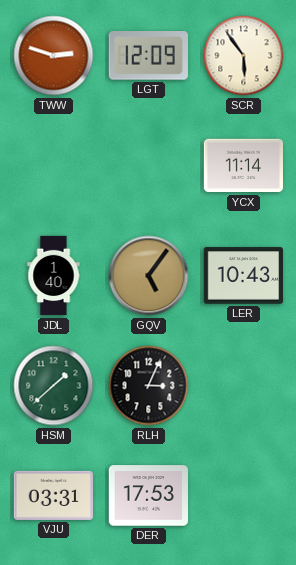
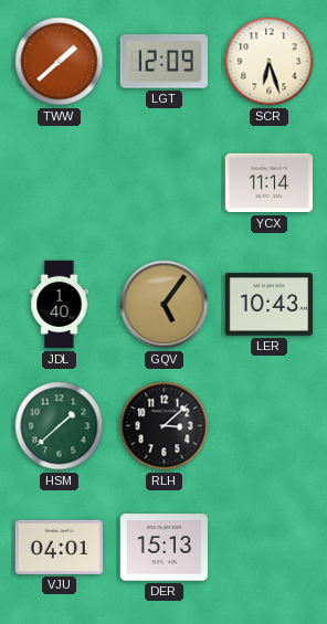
TWW: 2:48 -> 1:38 (60, 62)
SCR: 5:54 -> 6:27 (270, 62)
RLH: 3:04 -> 3:08 (165, 426)
VJU: 03:31 -> 04:01 (59, 547)
DER: 17:53 -> 15:13 (163, 548)
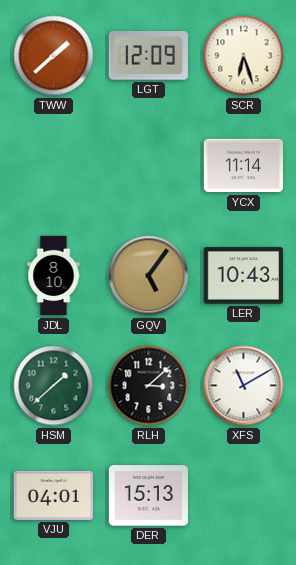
JDL: 1:40 -> 8:10 (54, 276)
XFS: none -> 11:10 (244, 386)
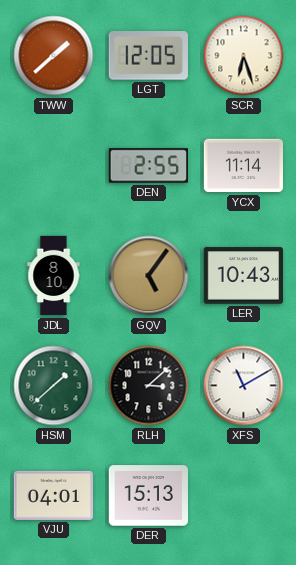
LGT: 12:09 -> 12:05 (148, 56)
DEN: none -> 2:55 (149, 166)
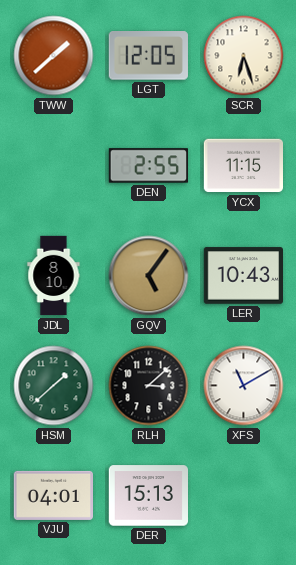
YCX: 11:14 -> 11:15 (244, 166)
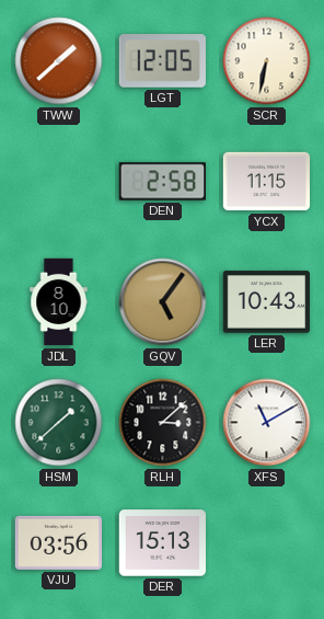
SCR: 6:27 -> 6:32 (267, 61)
DEN: 2:55 -> 2:58 (163, 182)
VJU: 04:01 -> 03:56 (58, 542)
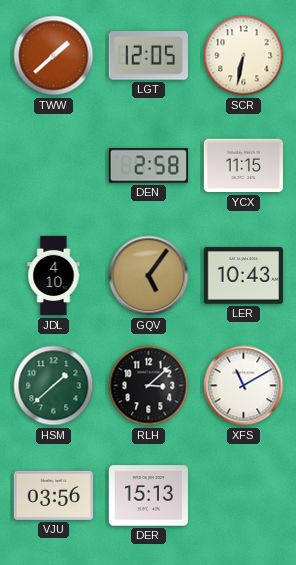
JDL: 8:10 -> 4:10 (54, 276)
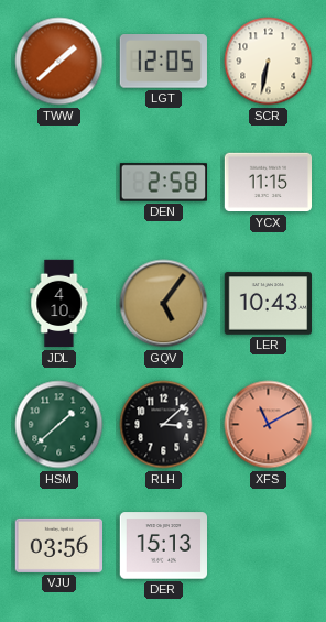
XFS dial: white -> salmon (269, 425)
